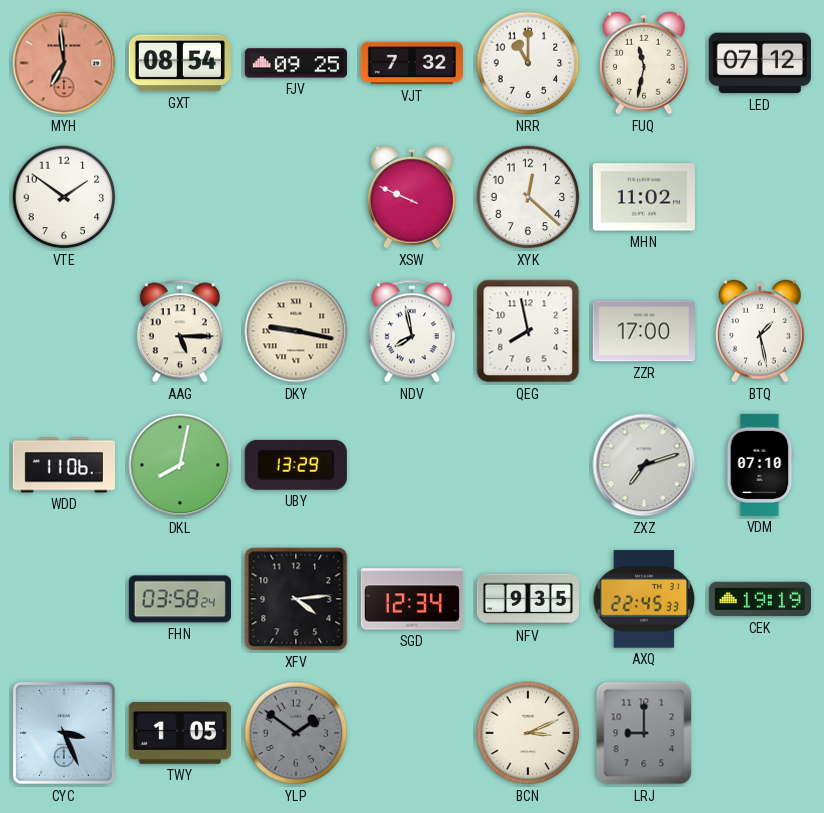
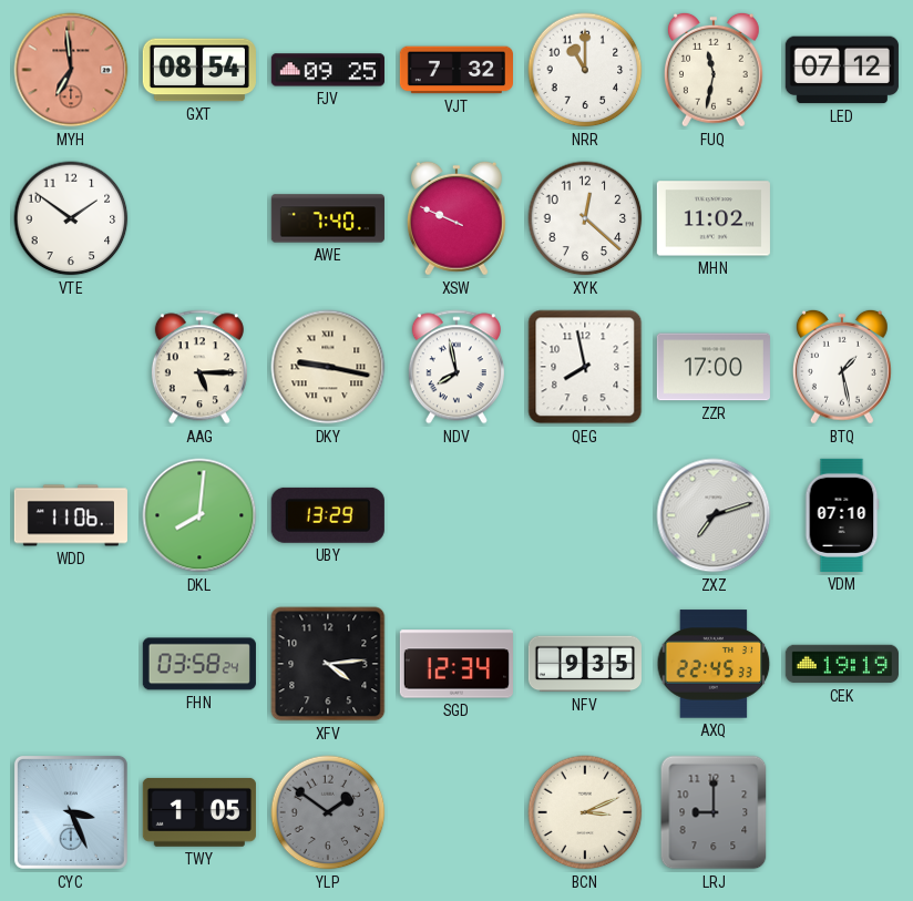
AWE: none -> 7:40 (328, 218)
DKL: 8:02 -> 8:01 (199, 515)
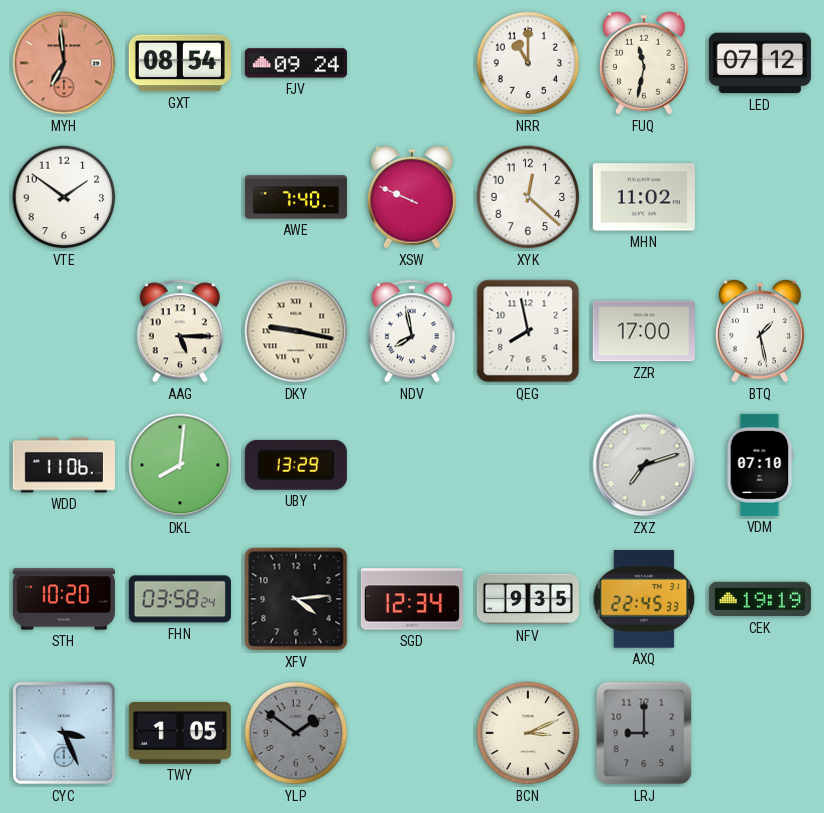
FJV: 09:25 -> 09:24 (296, 63)
VJT: 7:32 -> none (455, 70)
STH: none -> 10:20 (64, 599)
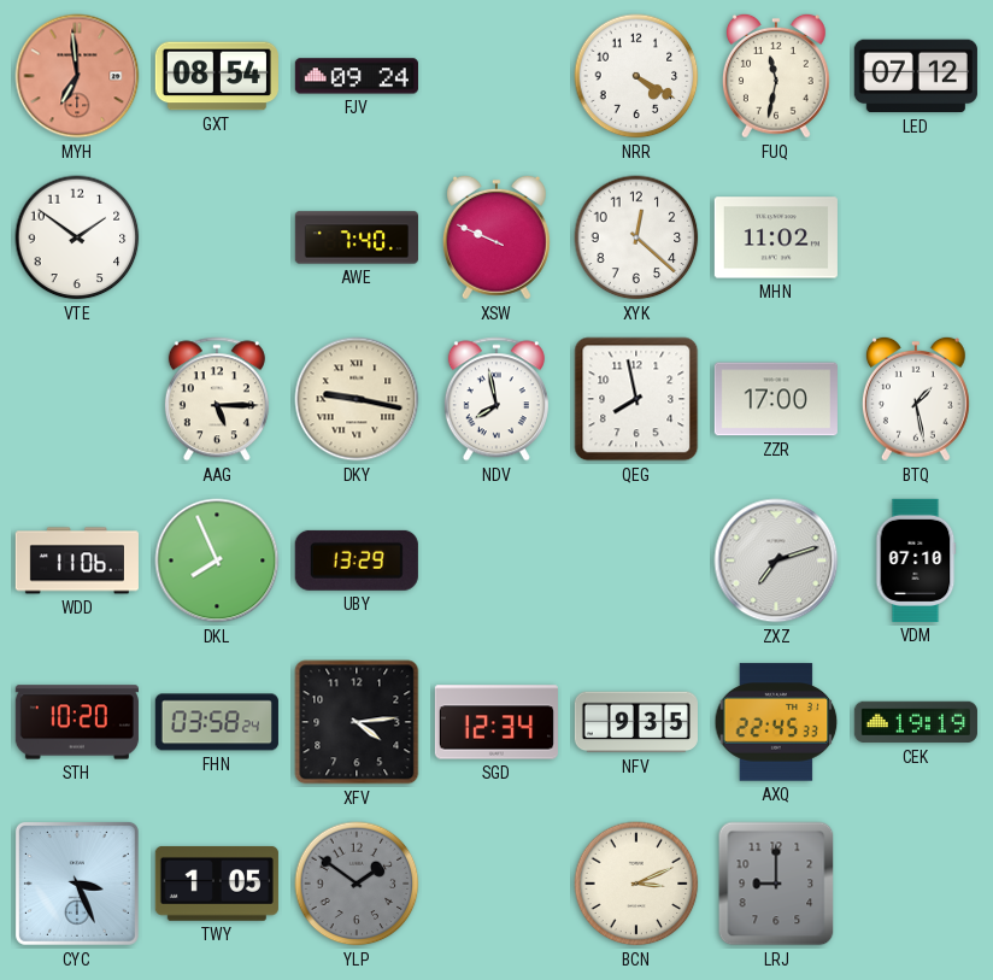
NRR: 11:00 -> 4:20 (636, 76)
DKL: 8:01 -> 7:56 (217, 561)
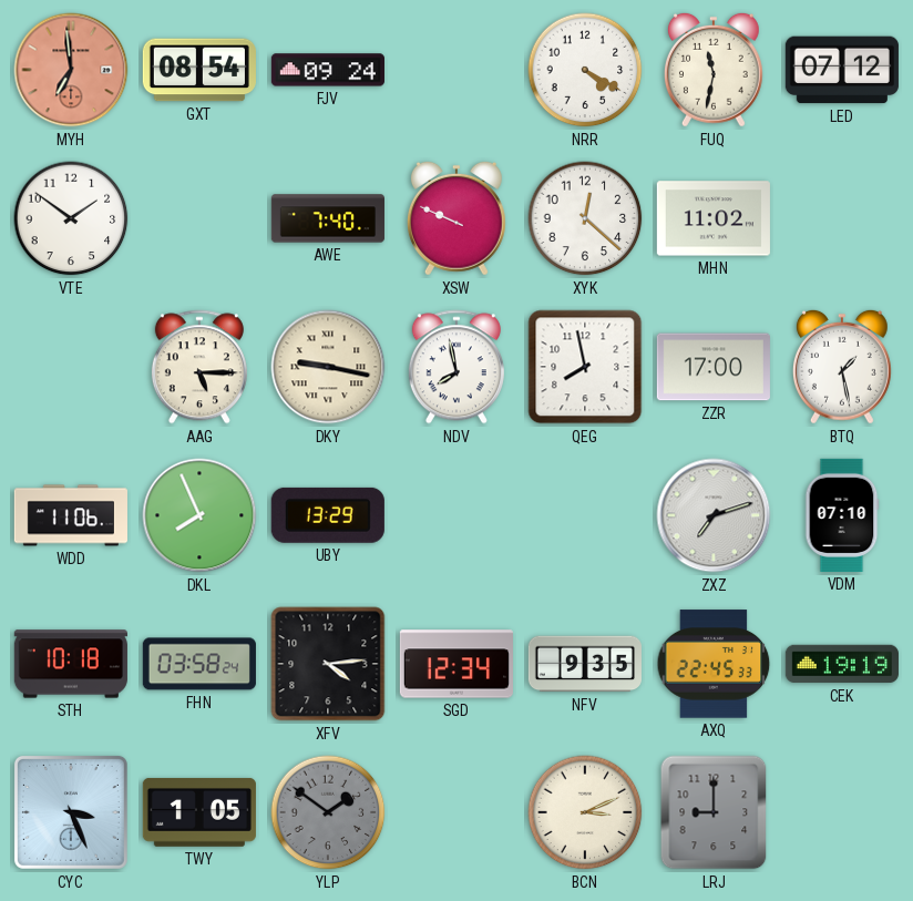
STH: 10:20 -> 10:18 (71, 664)
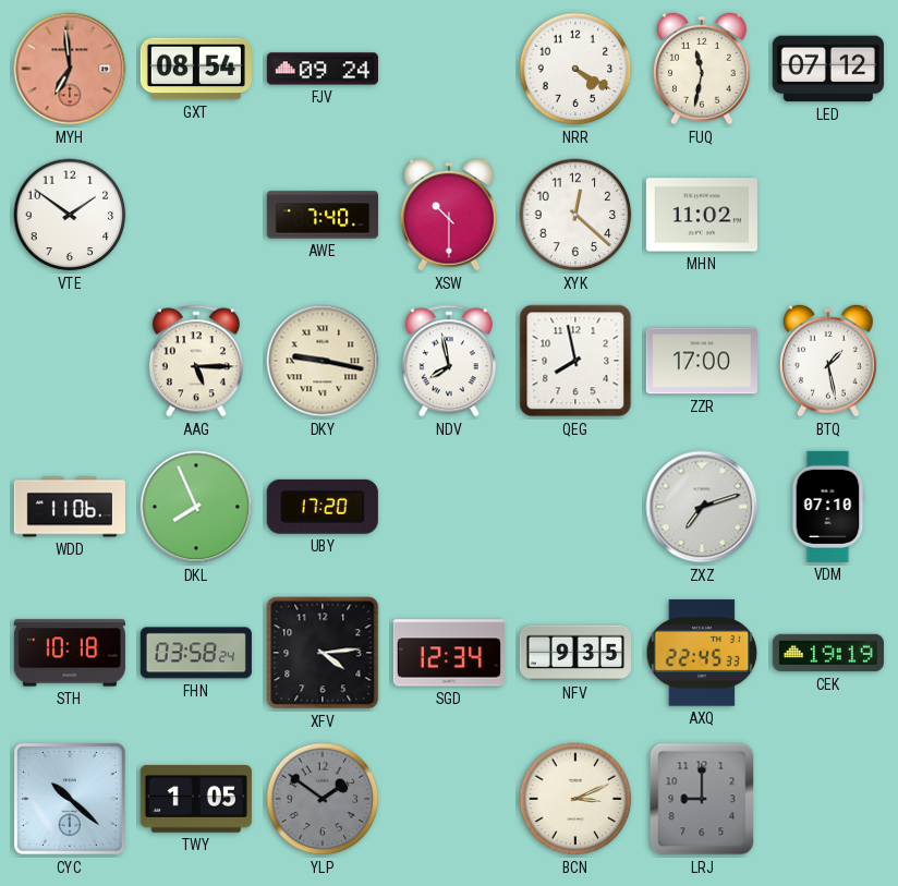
XSW: 9:49 -> 10:30 (449, 215)
UBY: 13:29 -> 17:20 (323, 507)
CYC: 3:26 -> 10:22 (70, 799)
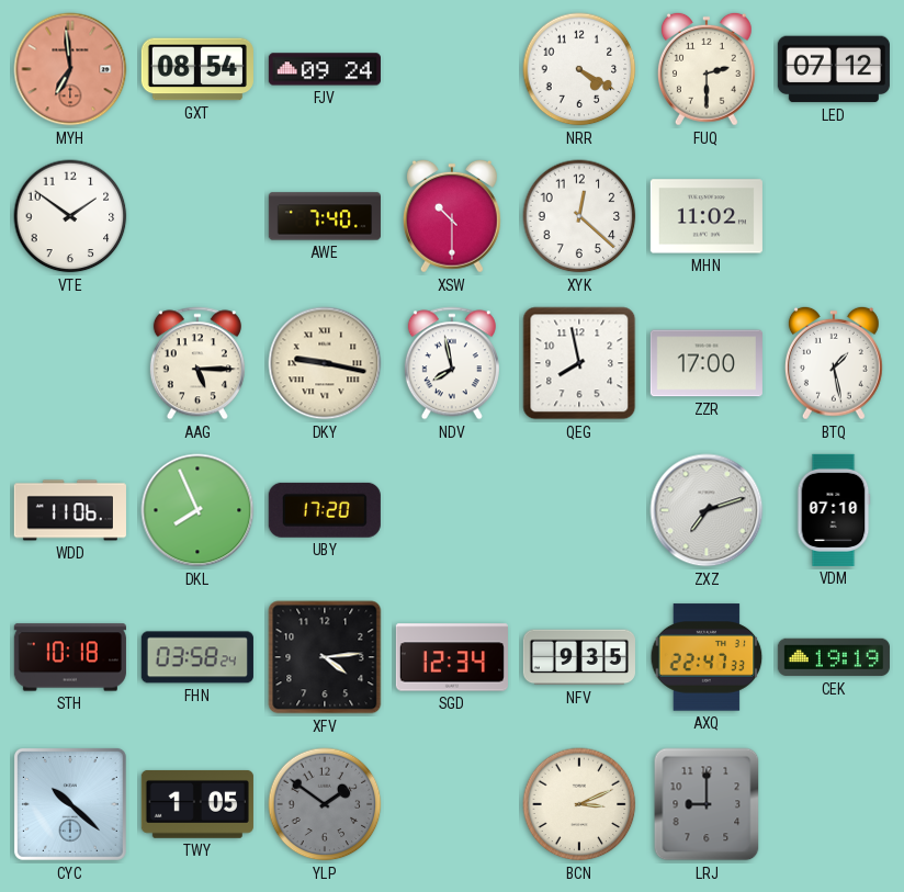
FUQ: 11:32 -> 2:30 (707, 69)
AXQ: 22:45 -> 22:47 (707, 657)
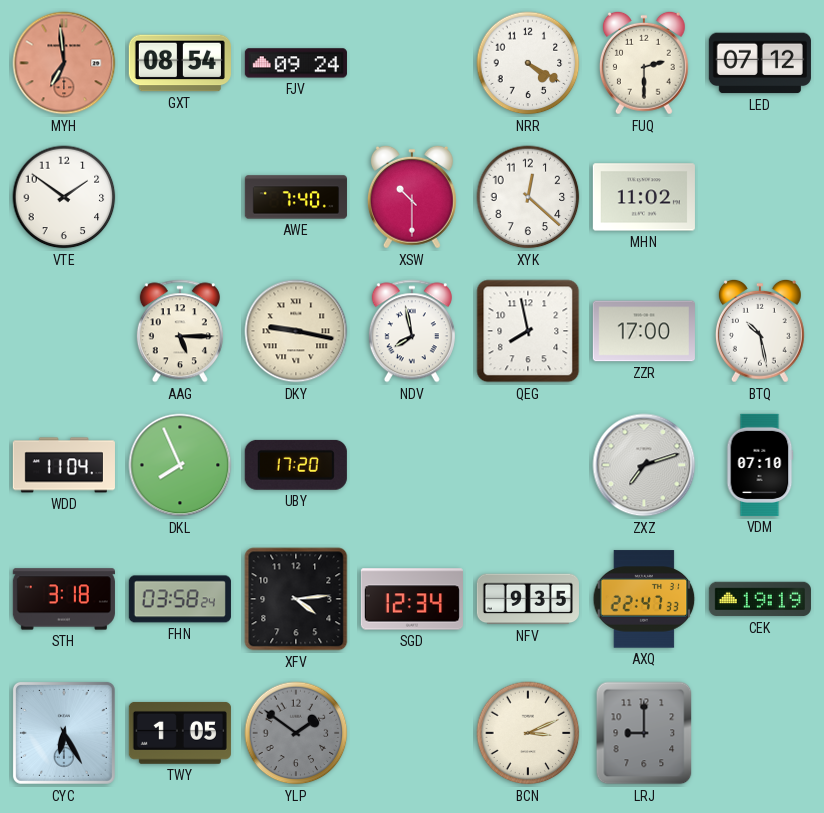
BTQ: 1:28 -> 10:28 (760, 331)
WDD: 11:06 -> 11:04 (64, 465)
STH: 10:18 -> 3:18 (64, 599)
CYC: 10:22 -> 6:25 (64, 733)
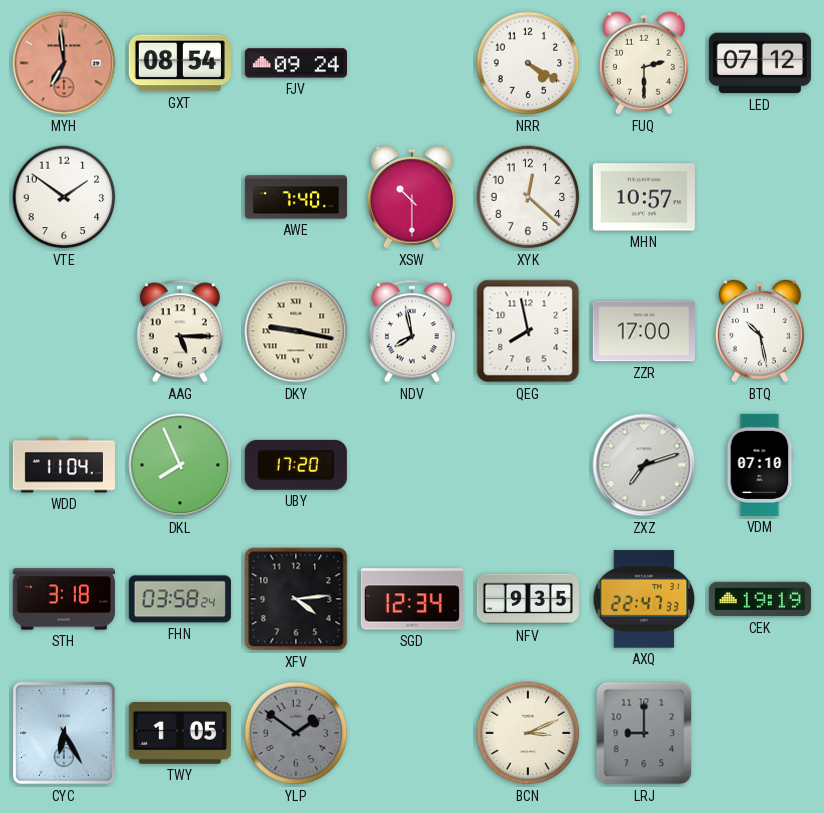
MHN: 11:02 -> 10:57 (644, 197)
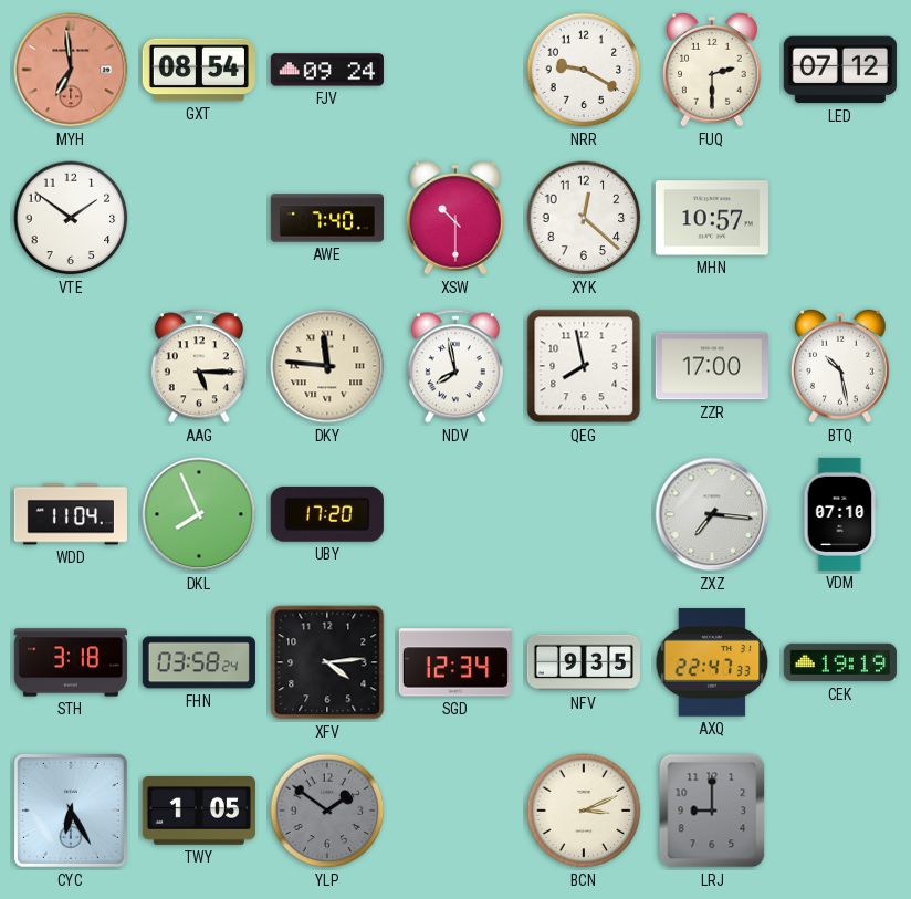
NRR: 4:20 -> 9:20 (584, 70)
DKY: 9:17 -> 11:46 (327, 366)
ZXZ: 7:12 -> 7:16 (712, 514)
